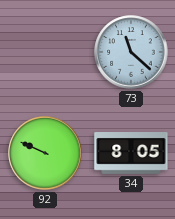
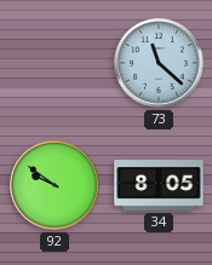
92: 9:49 -> 9:51 (55, 185)
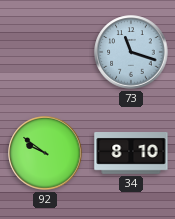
73: 11:22 -> 11:18 (131, 52)
34: 8:05 -> 8:10 (131, 154)
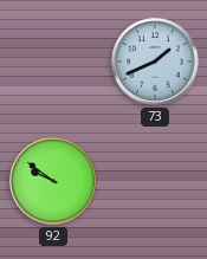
73: 11:18 -> 1:41 (155, 61)
34: 8:10 -> none (131, 154)
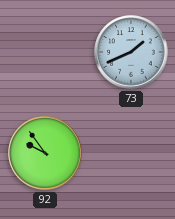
92: 9:51 -> 9:54 (45, 153)
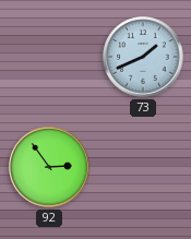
92: 9:54 -> 2:54 (49, 167)
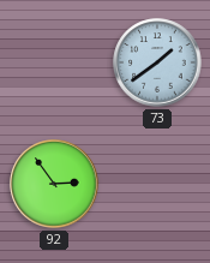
73: 1:41 -> 1:39 (157, 62)
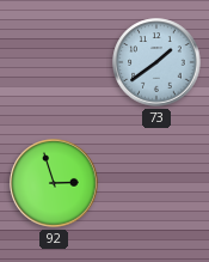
92: 2:54 -> 2:57 (54, 183)
